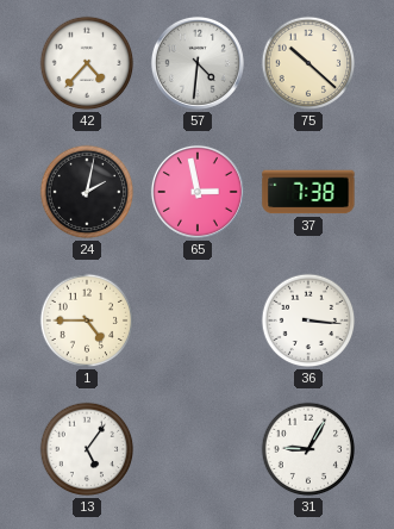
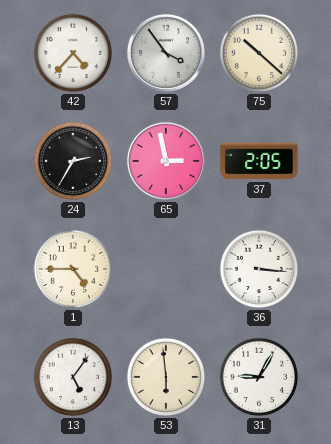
57: 4:31 -> 3:54 (166, 53)
24: 2:02 -> 2:35 (73, 161)
37: 7:38 -> 2:05 (259, 161)
53: none -> 5:59 (166, 377)
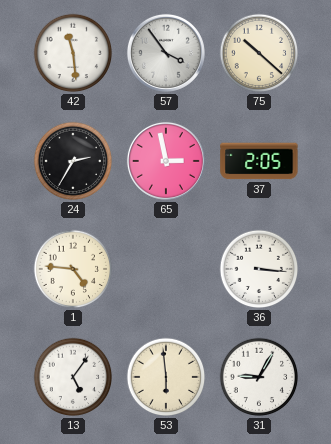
42: 4:37 -> 11:29 (73, 53)
1: 4:45 -> 4:46 (73, 269)
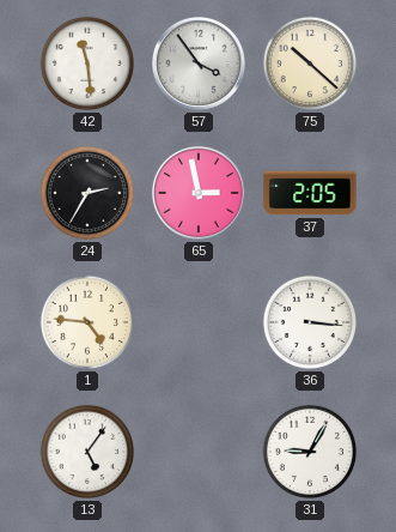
53: 5:59 -> none (166, 377)
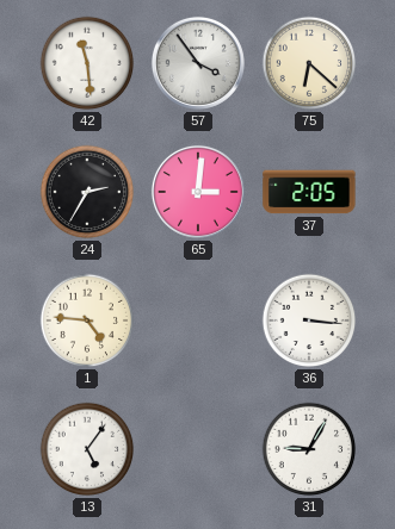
75: 10:22 -> 6:22 (309, 63)
65: 2:58 -> 3:01 (198, 192)
